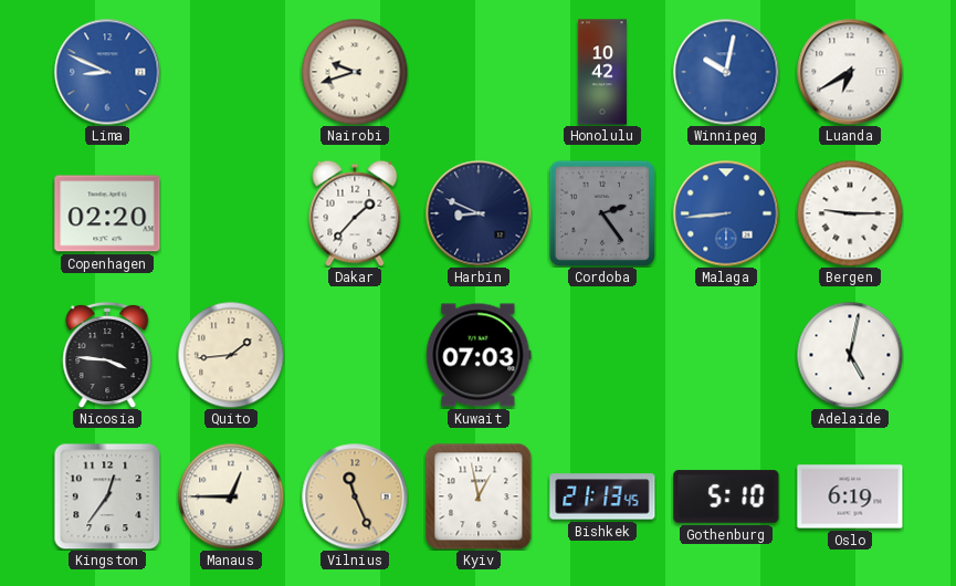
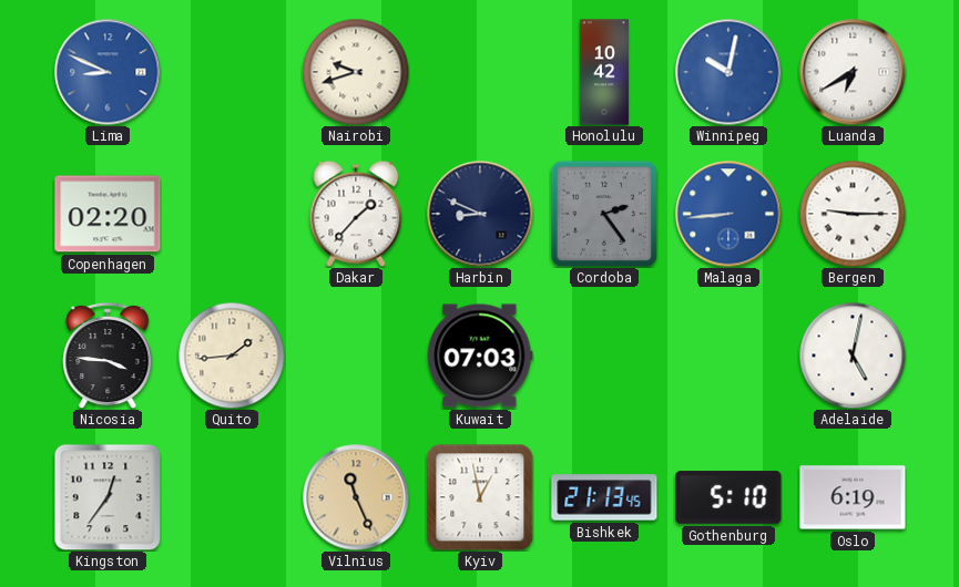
Manaus: 12:45 -> none (231, 496)
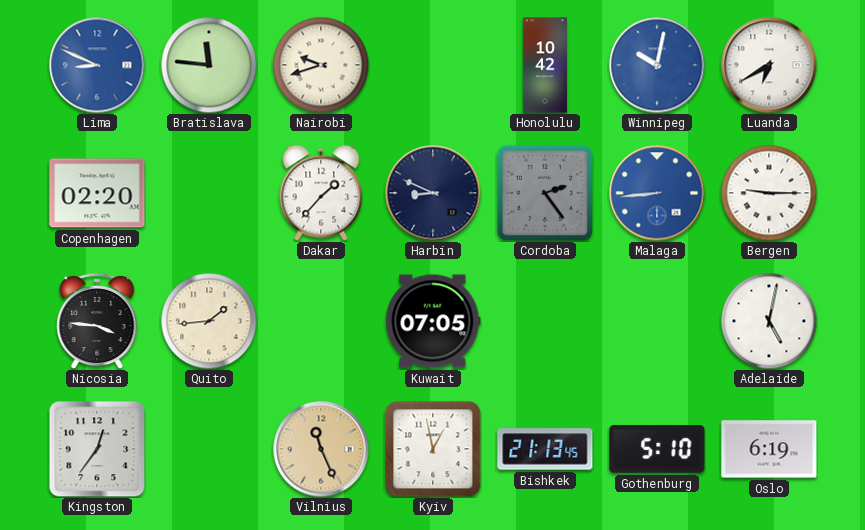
Bratislava: none -> 11:46 (209, 65)
Kuwait: 07:03 -> 07:05 (433, 321)
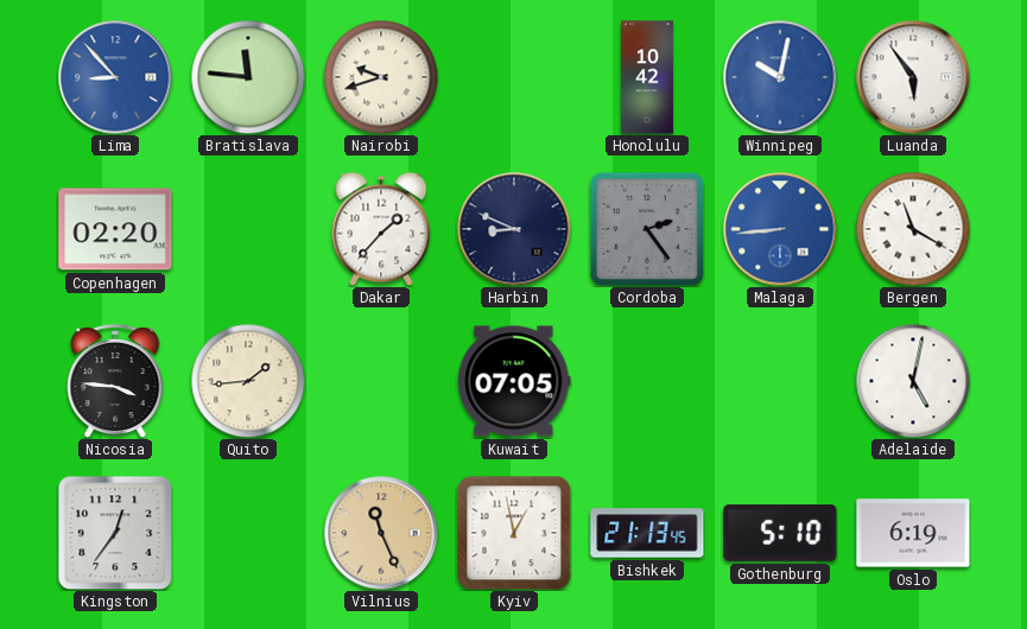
Lima: 8:49 -> 8:53 (115, 77)
Luanda: 6:40 -> 5:54 (913, 77)
Bergen: 9:15 -> 11:20 (913, 229)
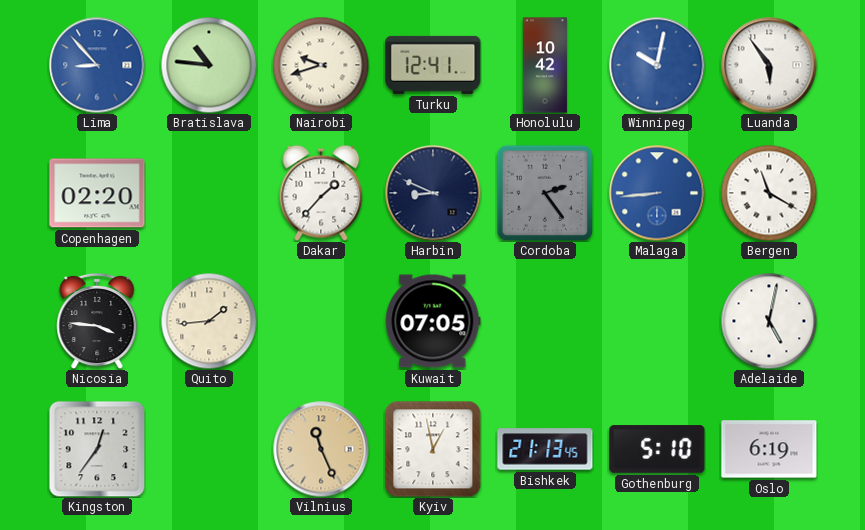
Bratislava: 11:46 -> 10:46 (209, 65)
Turku: none -> 12:41 (433, 65)
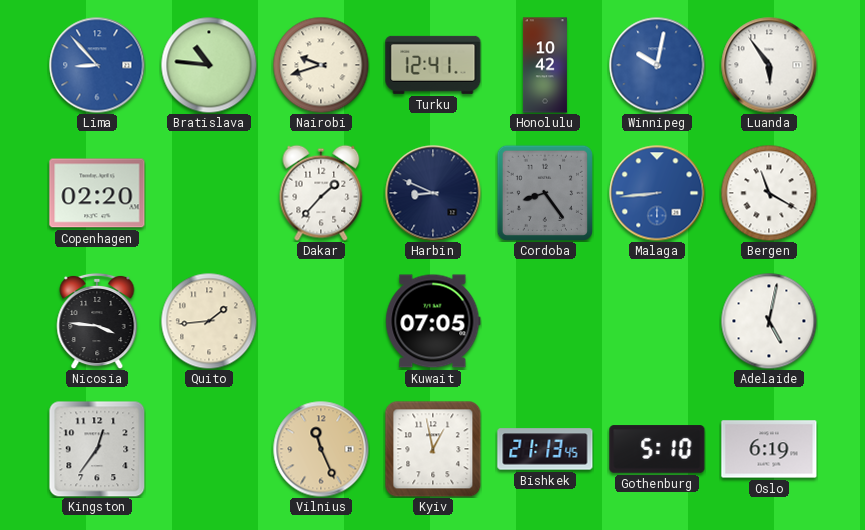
Cordoba: 2:24 -> 8:24 (545, 193)
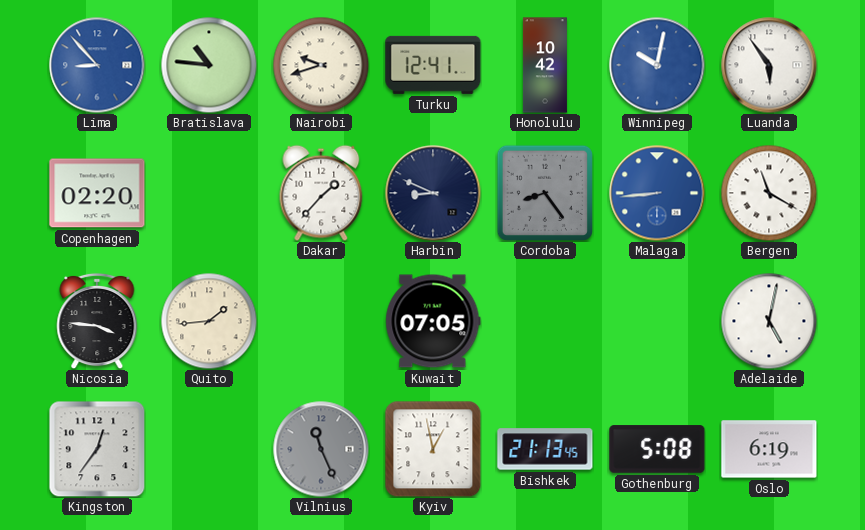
Vilnius dial: champagne -> grey (321, 449)
Gothenburg: 5:10 -> 5:08 (657, 449)
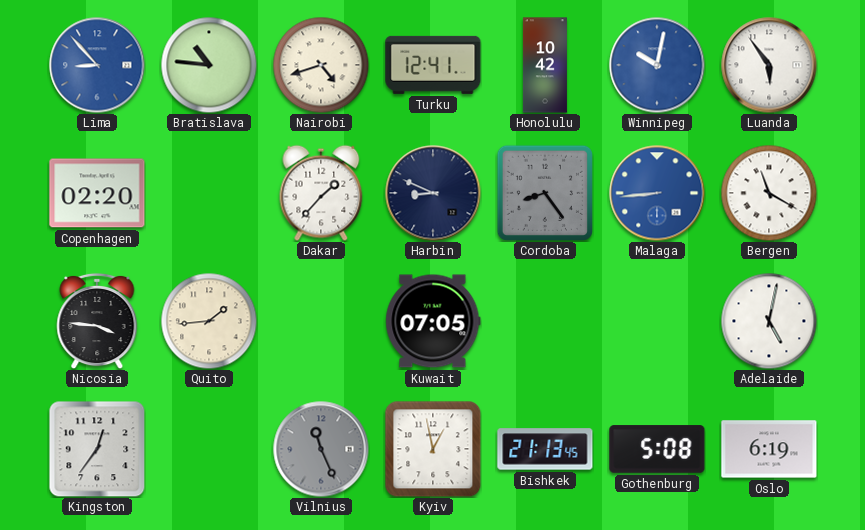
Nairobi: 9:42 -> 4:42 (321, 65)
